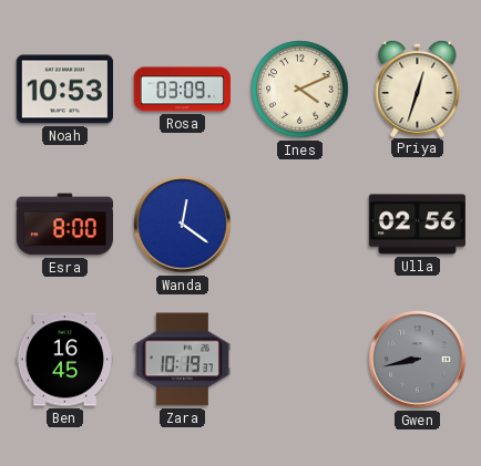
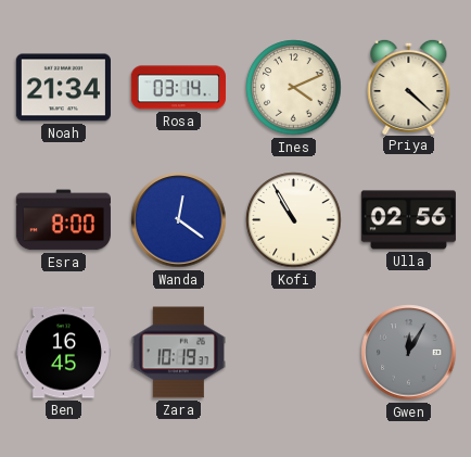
Noah: 10:53 -> 21:34 (63, 88)
Rosa: 03:09 -> 03:14 (178, 88)
Priya: 12:33 -> 4:22 (409, 86)
Kofi: none -> 10:55 (294, 220)
Gwen: 8:43 -> 12:05 (409, 353)
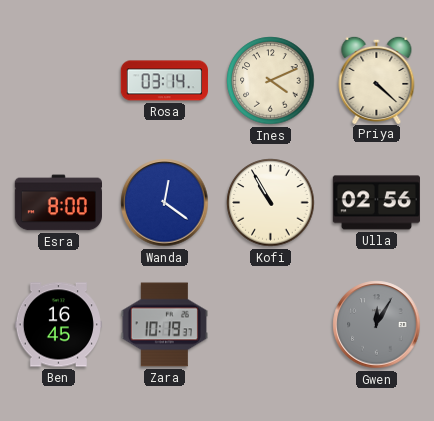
Noah: 21:34 -> none (63, 88)
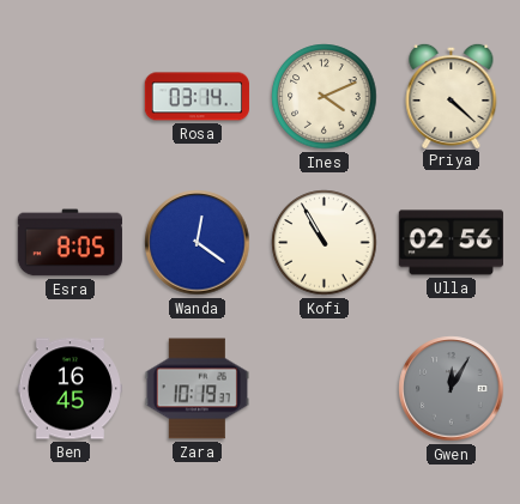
Esra: 8:00 -> 8:05 (69, 243)
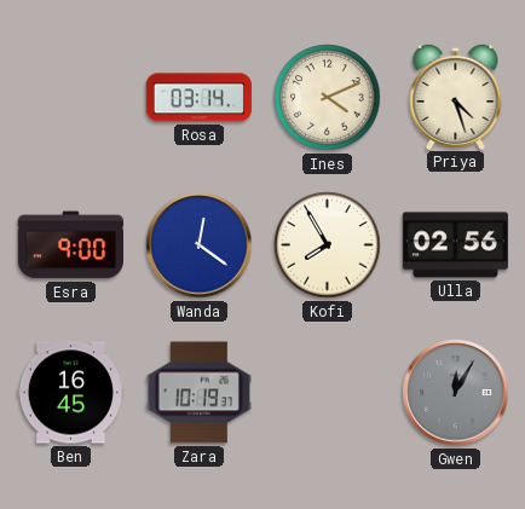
Priya: 4:22 -> 4:27 (456, 96)
Esra: 8:05 -> 9:00 (70, 245)
Kofi: 10:55 -> 7:55 (328, 245)
